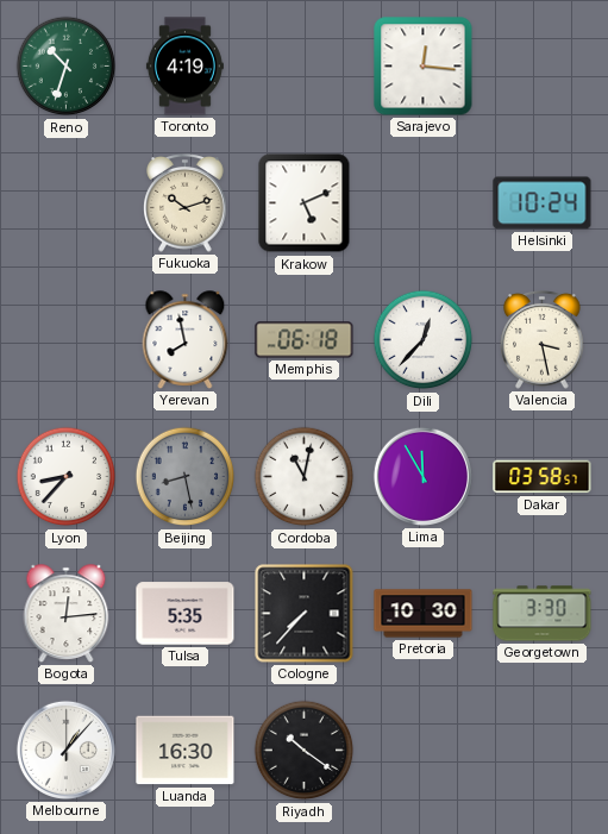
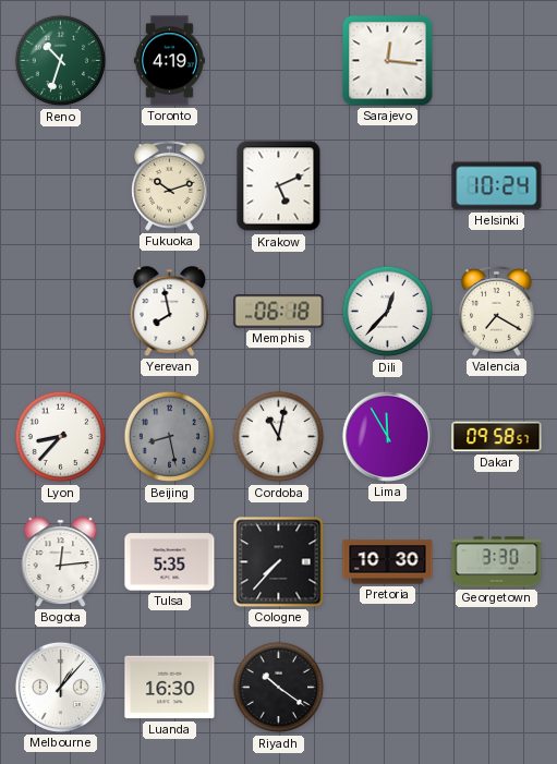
Valencia: 3:28 -> 7:20 (497, 312)
Dakar: 03:58 -> 09:58 (497, 437)
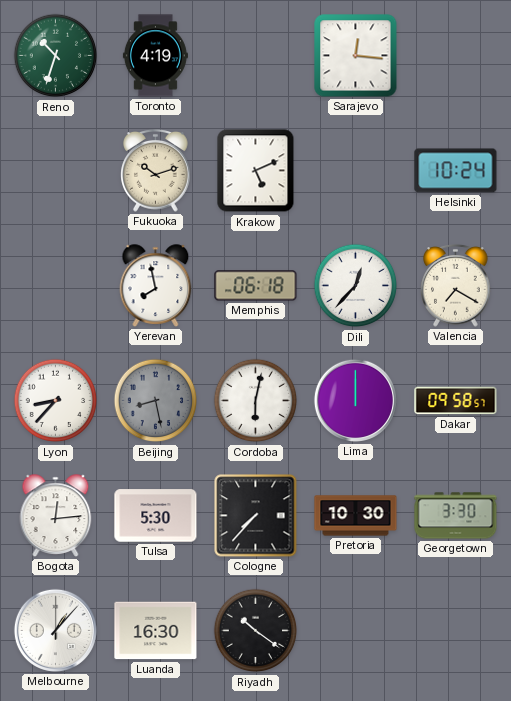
Cordoba: 11:02 -> 6:02 (256, 401)
Lima: 11:55 -> 12:00 (355, 400)
Tulsa: 5:35 -> 5:30 (156, 516)
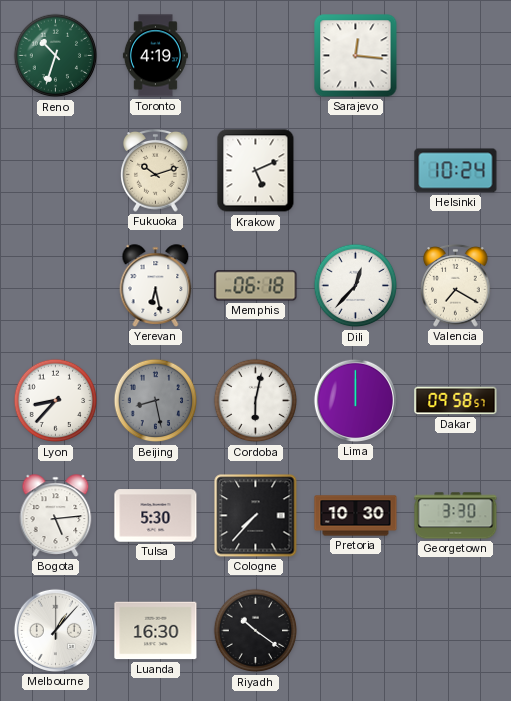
Yerevan: 7:58 -> 6:28 (156, 286)
Bogota: 12:14 -> 5:14 (56, 516)
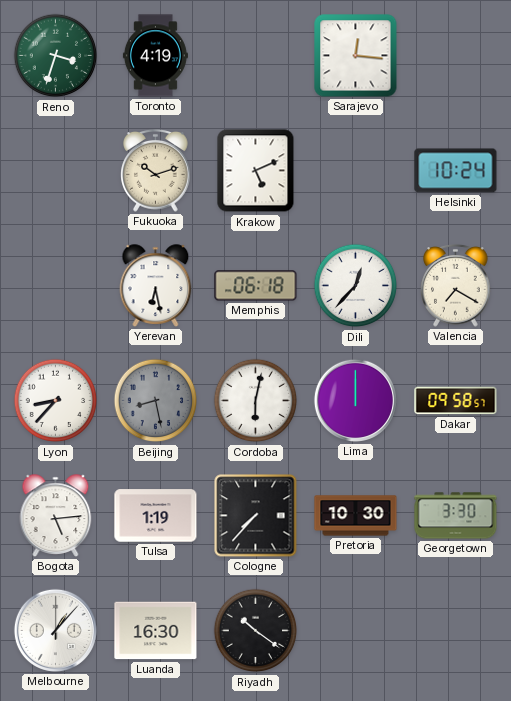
Reno: 10:33 -> 3:33 (56, 56)
Tulsa: 5:30 -> 1:19 (156, 516)
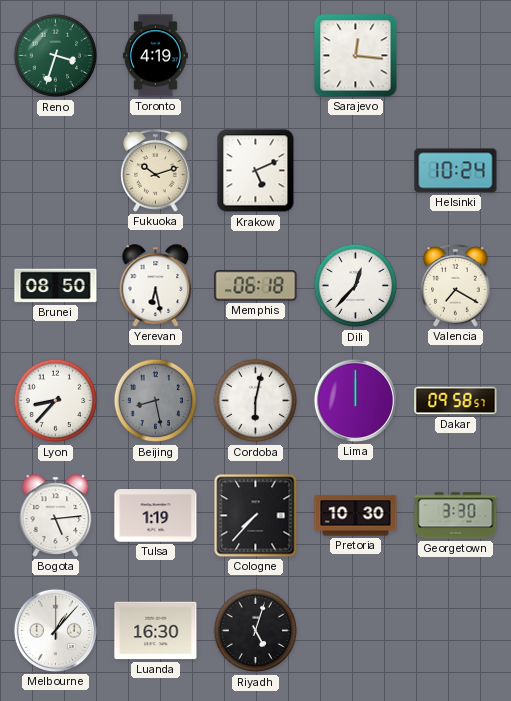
Brunei: none -> 08:50 (56, 286)
Riyadh: 10:21 -> 5:03 (256, 631)
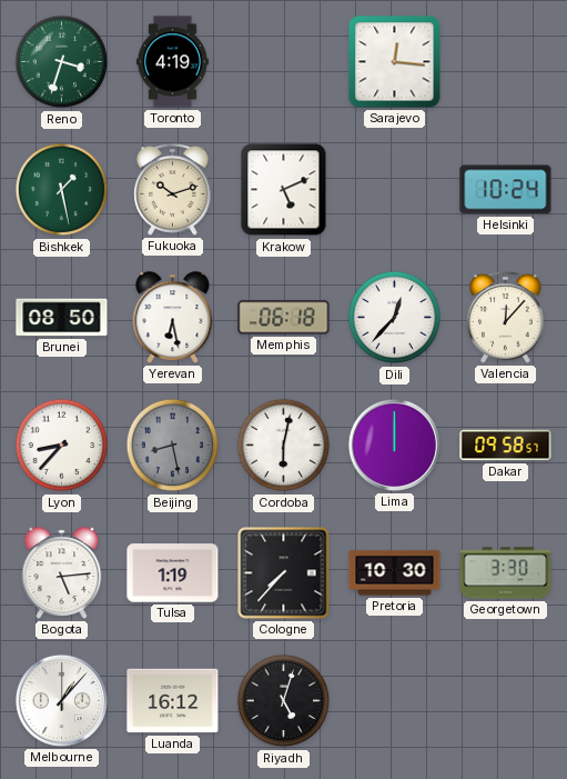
Bishkek: none -> 1:28 (62, 190)
Valencia: 7:20 -> 12:07 (506, 318)
Luanda: 16:30 -> 16:12 (173, 701)
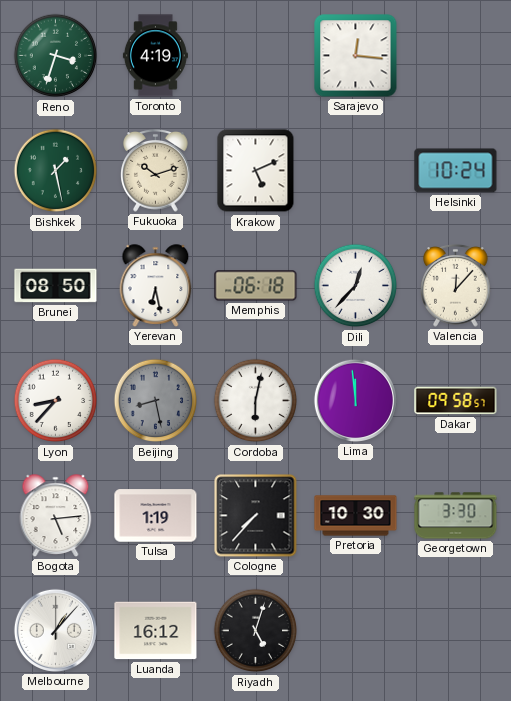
Lima: 12:00 -> 11:59 (355, 400)
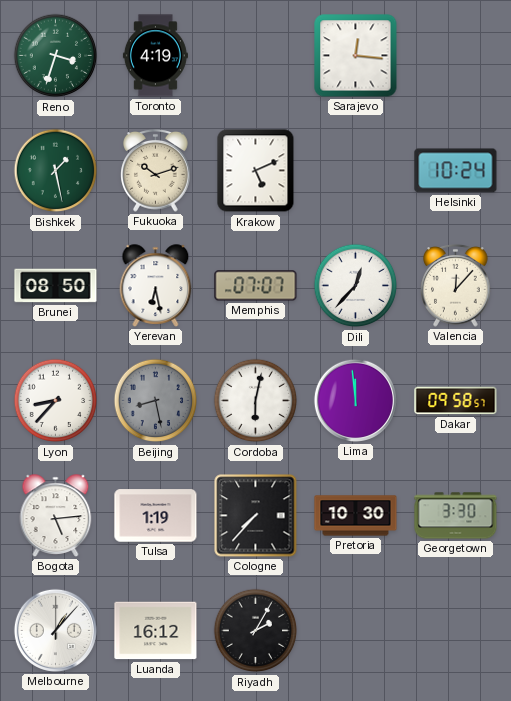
Memphis: 06:18 -> 07:07 (256, 286)
Riyadh: 5:03 -> 2:05 (256, 631)
